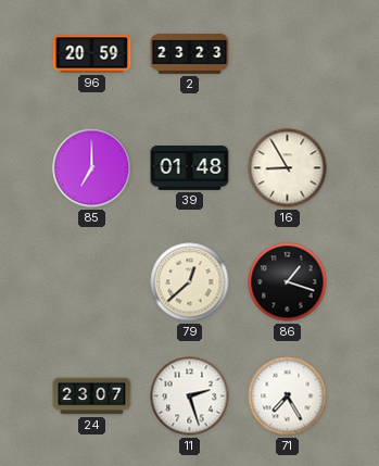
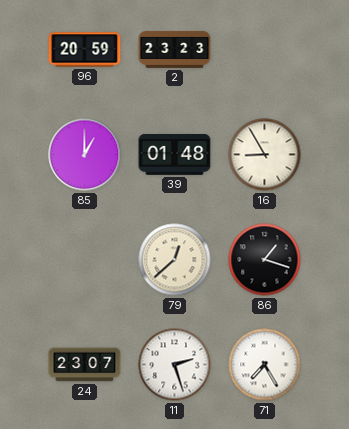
85: 7:00 -> 1:00 (85, 155)
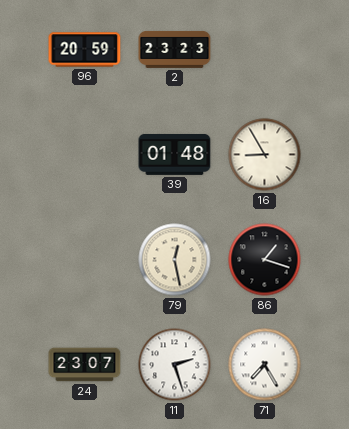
85: 1:00 -> none (85, 155)
79: 12:38 -> 12:28 (175, 260)
